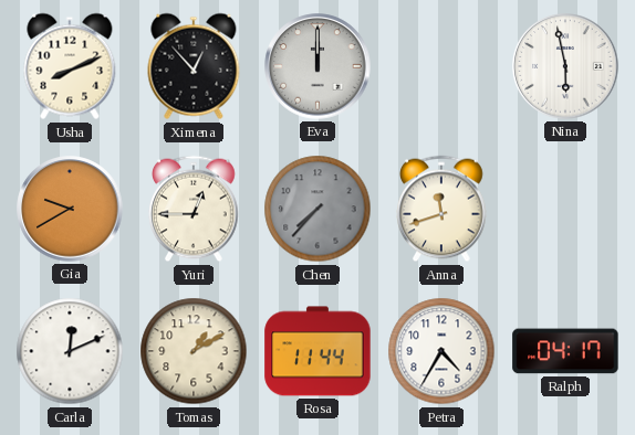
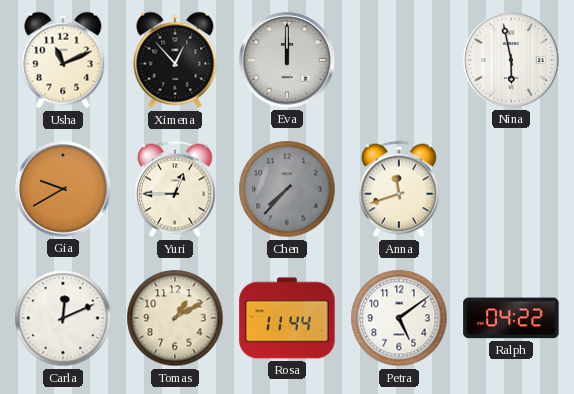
Usha: 8:11 -> 11:11 (63, 60)
Petra: 4:35 -> 5:09 (399, 318)
Ralph: 04:17 -> 04:22 (511, 318)
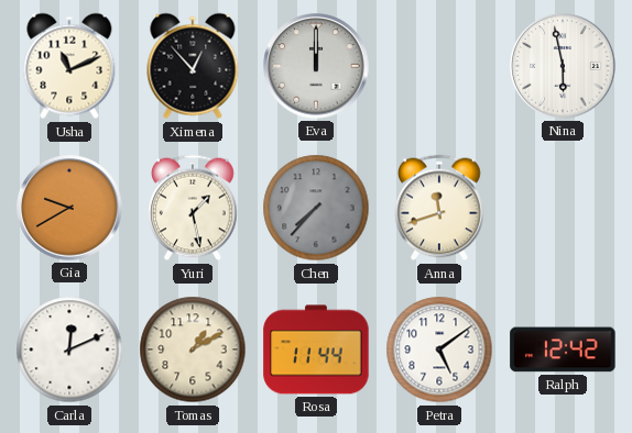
Yuri: 12:45 -> 1:28 (194, 208)
Ralph: 04:22 -> 12:42 (563, 349)
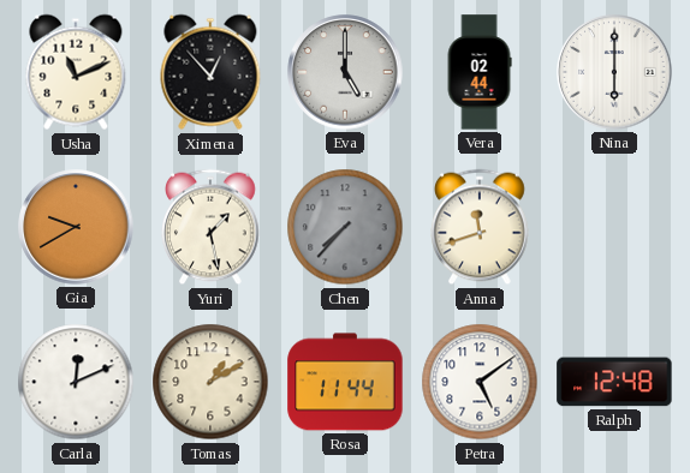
Eva: 12:00 -> 5:00 (345, 72)
Vera: none -> 02:44 (480, 72)
Nina: 5:58 -> 6:00 (614, 72)
Ralph: 12:42 -> 12:48 (614, 382)
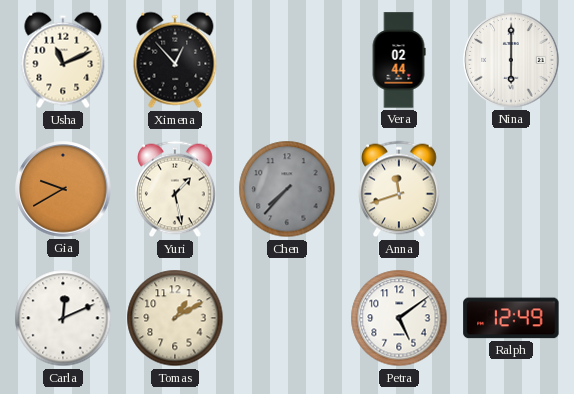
Eva: 5:00 -> none (345, 72)
Rosa: 11:44 -> none (345, 382)
Ralph: 12:48 -> 12:49 (511, 318)
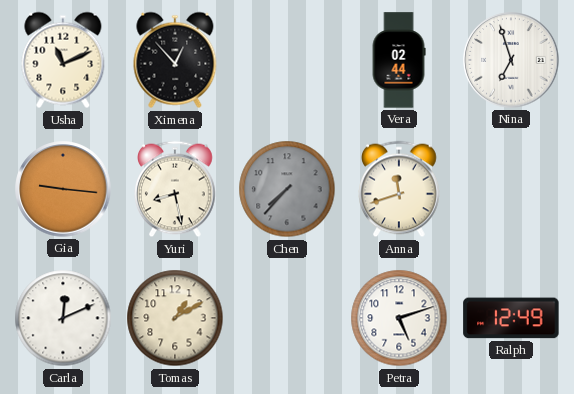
Nina: 6:00 -> 6:57 (511, 60)
Gia: 9:40 -> 9:16 (63, 189)
Yuri: 1:28 -> 8:28 (176, 189)
Petra: 5:09 -> 5:12 (399, 318)
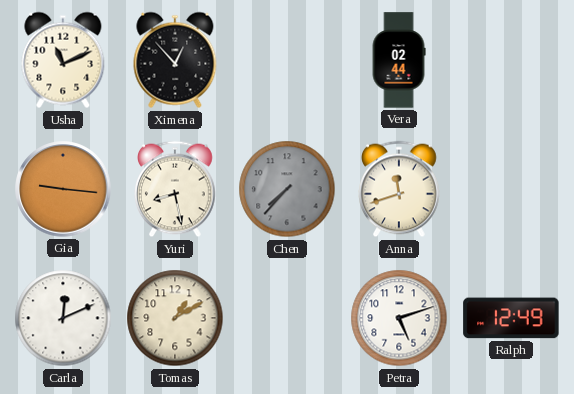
Nina: 6:57 -> none (511, 60)
